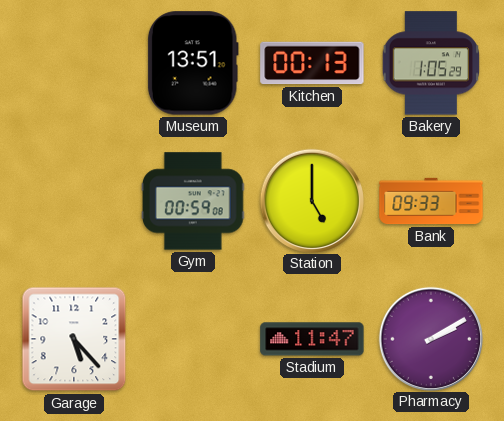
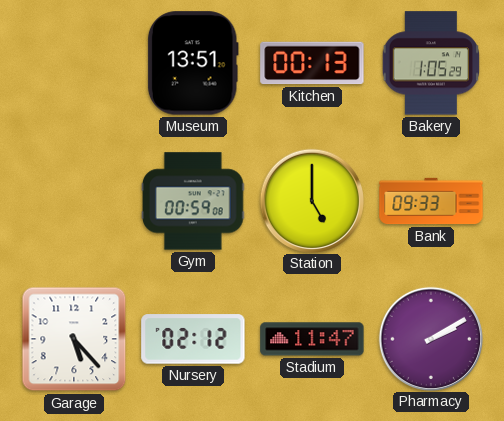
Nursery: none -> 02:12 (193, 339)
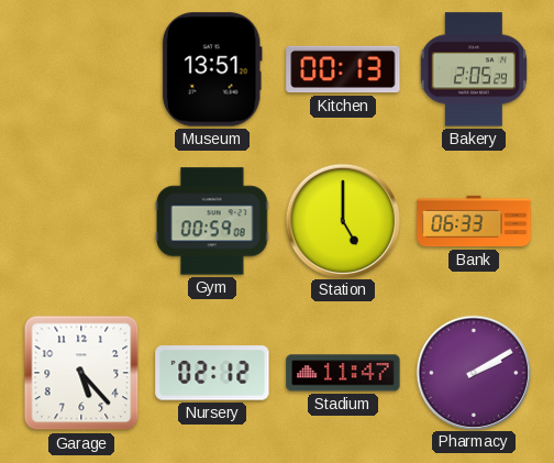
Bakery: 1:05 -> 2:05 (473, 69)
Bank: 09:33 -> 06:33 (474, 221)
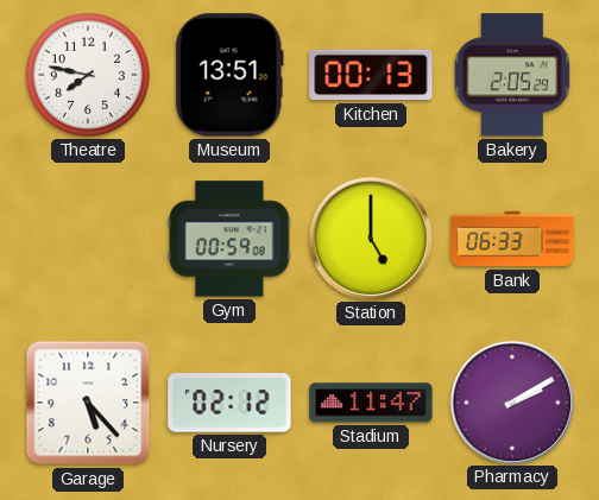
Theatre: none -> 7:47 (88, 75)
